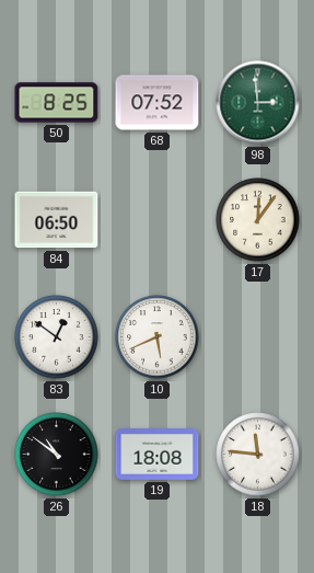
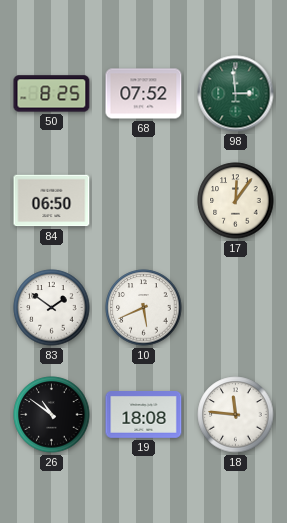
83: 12:51 -> 1:51 (52, 308)
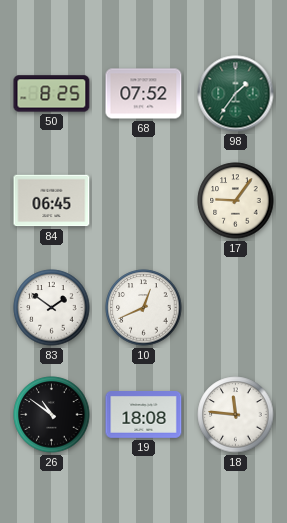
98: 2:59 -> 1:36 (236, 94)
84: 06:50 -> 06:45 (52, 201)
17: 12:06 -> 9:06 (236, 201)
10: 5:41 -> 12:41 (144, 308)
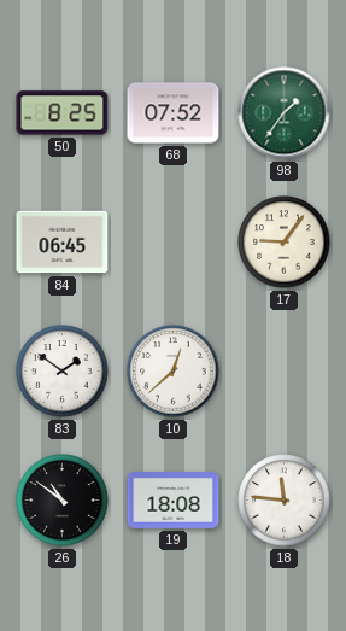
10: 12:41 -> 12:38 (174, 372)
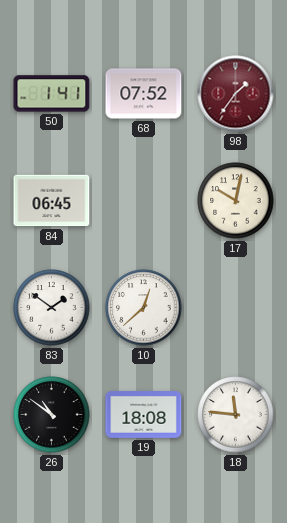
50: 8:25 -> 1:41 (52, 94)
98 dial: green -> burgundy (236, 94)
17: 9:06 -> 10:02 (236, 201)
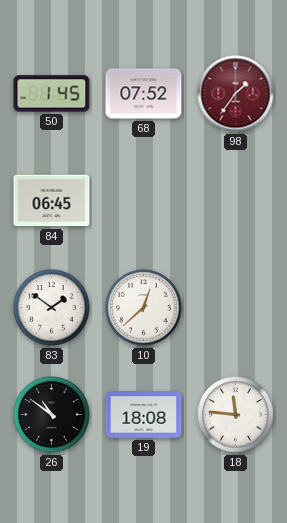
50: 1:41 -> 1:45 (52, 94)
17: 10:02 -> none (236, 201)
